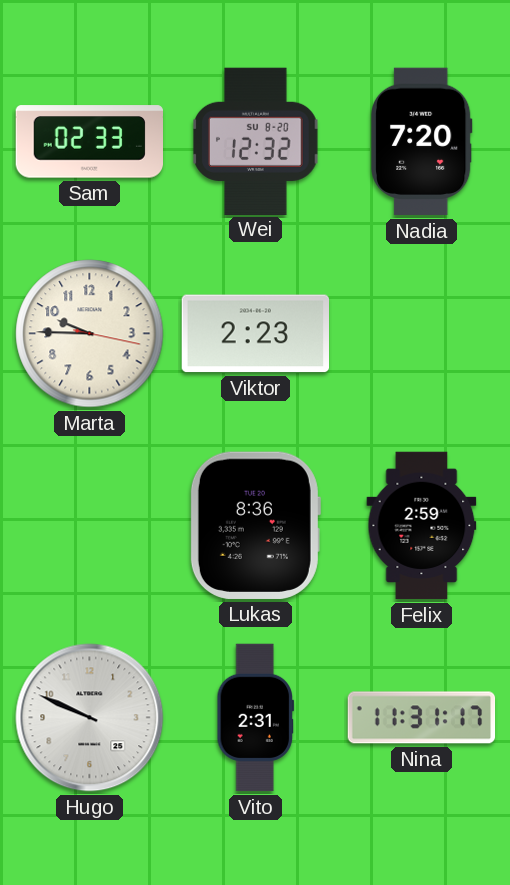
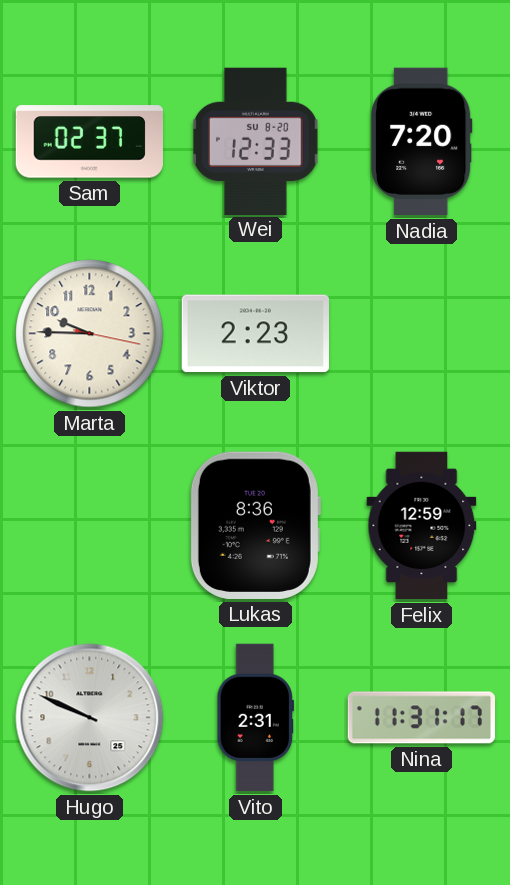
Sam: 02:33 -> 02:37 (89, 142)
Wei: 12:32 -> 12:33 (256, 141)
Felix: 2:59 -> 12:59 (422, 526)
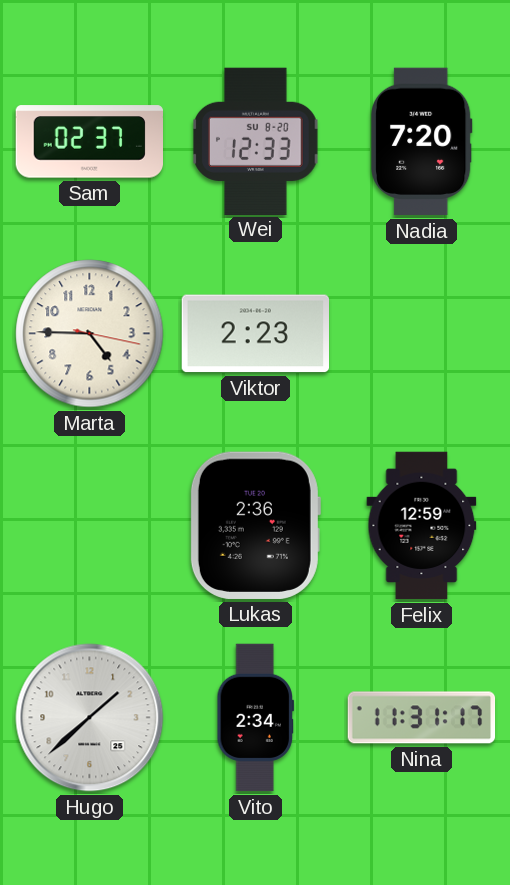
Marta: 9:45 -> 4:45 (90, 334)
Lukas: 8:36 -> 2:36 (255, 525)
Hugo: 9:49 -> 1:38 (90, 718)
Vito: 2:31 -> 2:34 (256, 718)
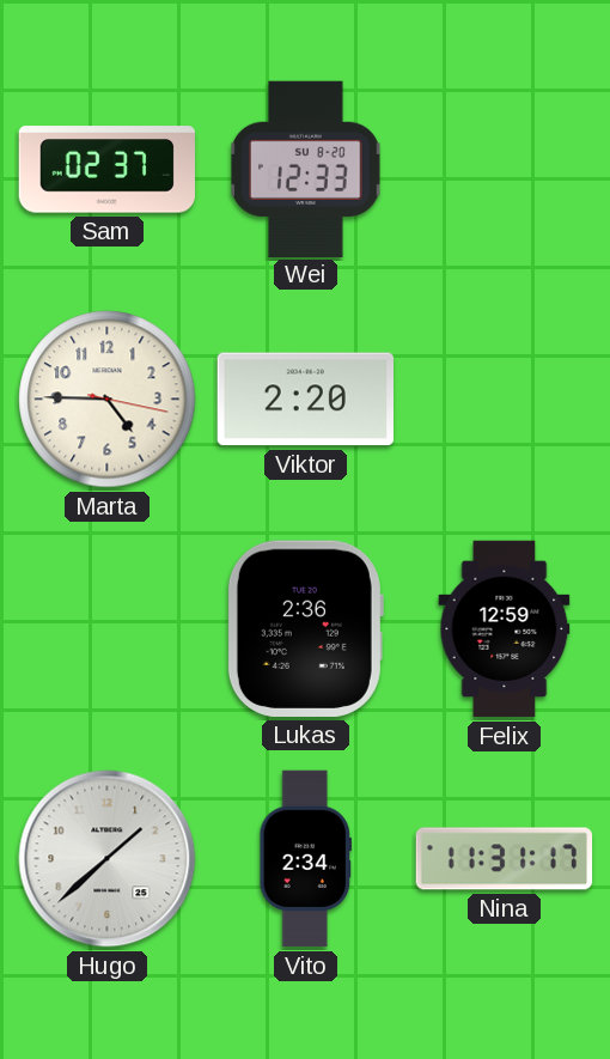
Nadia: 7:20 -> none (422, 142)
Viktor: 2:23 -> 2:20 (305, 400)
